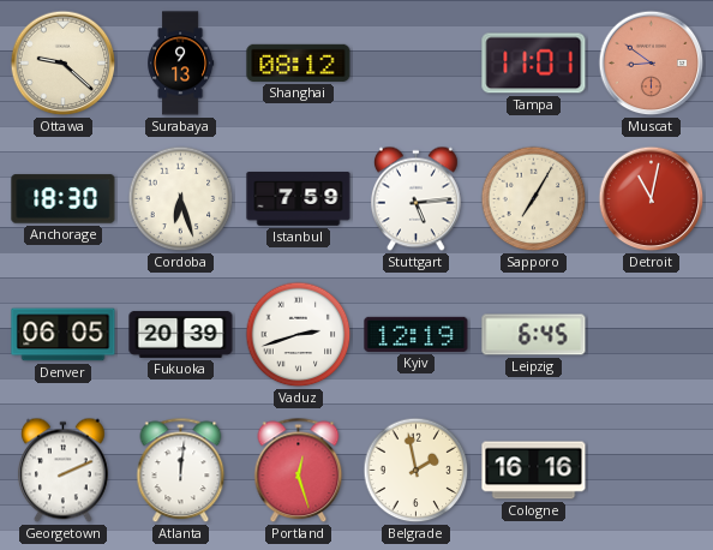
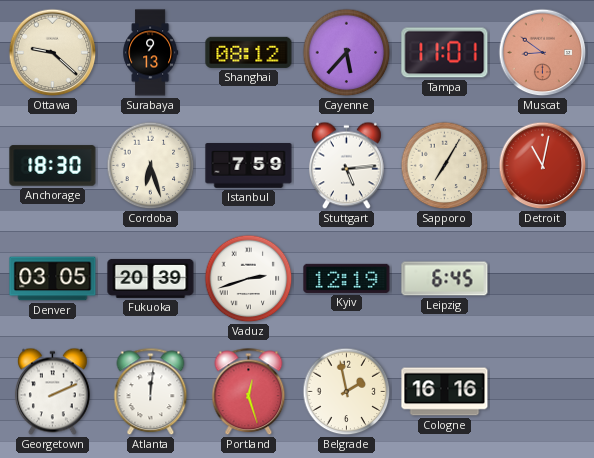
Cayenne: none -> 5:37 (347, 53)
Denver: 06:05 -> 03:05 (53, 279)
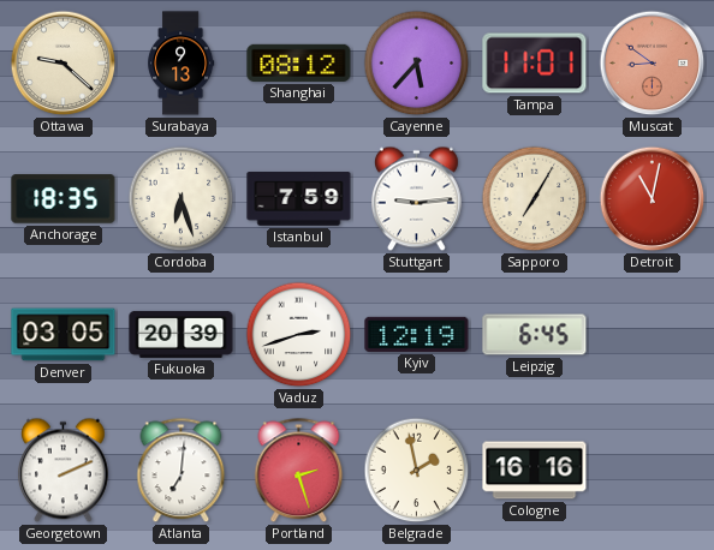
Anchorage: 18:30 -> 18:35 (64, 199)
Stuttgart: 5:14 -> 9:14 (416, 199)
Atlanta: 12:01 -> 7:01 (182, 471)
Portland: 12:27 -> 2:27 (299, 471)
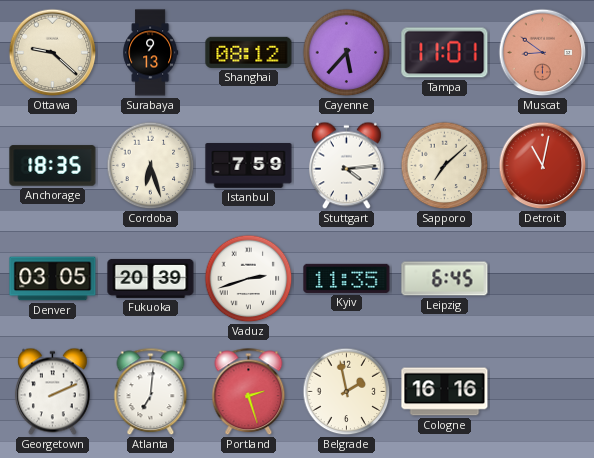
Stuttgart: 9:14 -> 4:14 (346, 166)
Sapporo: 7:05 -> 7:08 (445, 166)
Kyiv: 12:19 -> 11:35 (347, 278)
